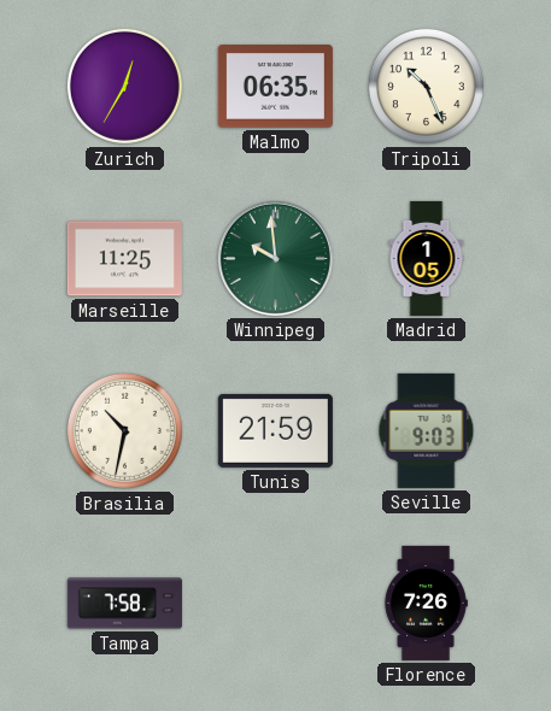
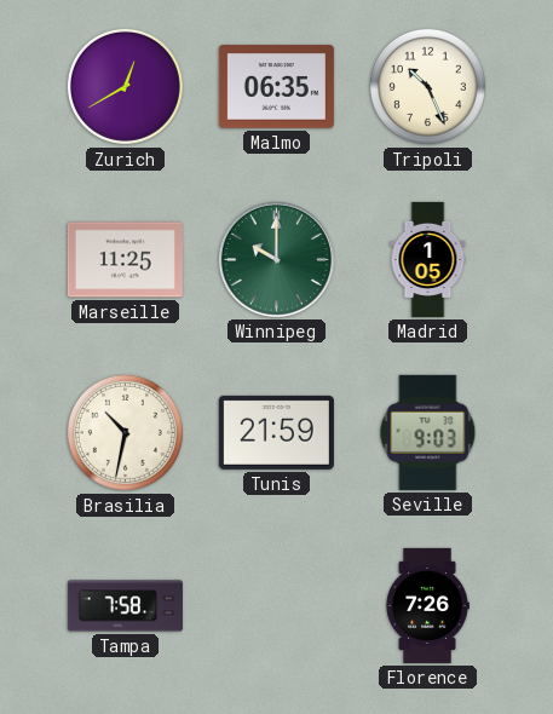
Zurich: 12:35 -> 12:40 (125, 86)
Winnipeg: 9:59 -> 10:00 (276, 259)
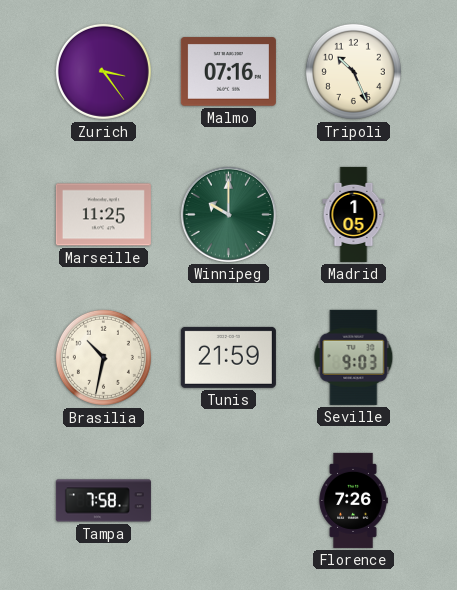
Zurich: 12:40 -> 3:24 (103, 71)
Malmo: 06:35 -> 07:16 (228, 72)
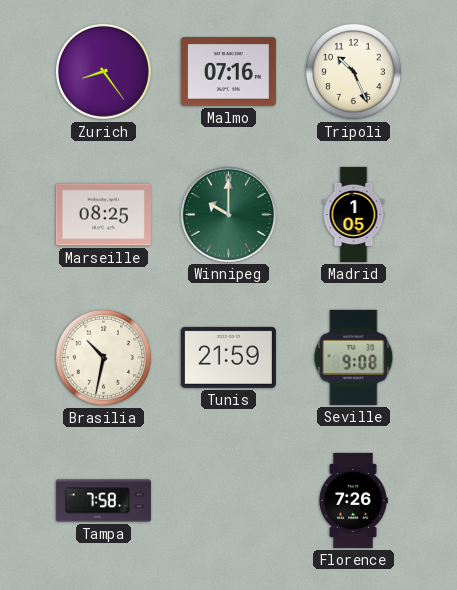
Zurich: 3:24 -> 8:24 (103, 71)
Marseille: 11:25 -> 08:25 (103, 215)
Seville: 9:03 -> 9:08 (354, 357)
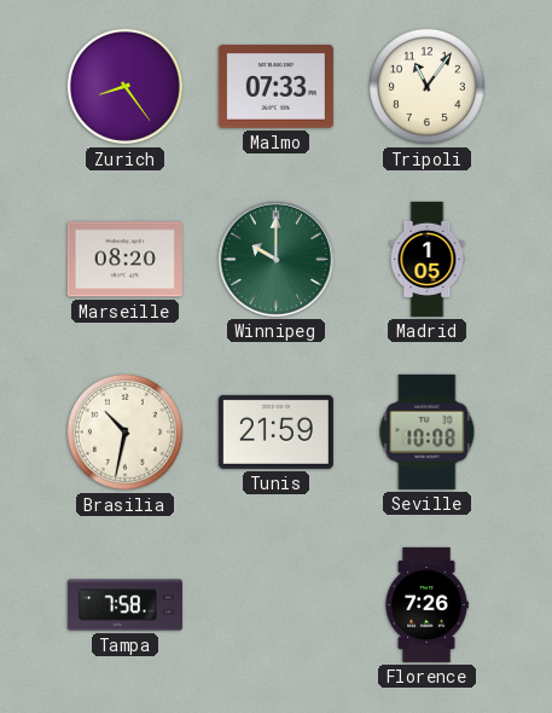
Malmo: 07:16 -> 07:33 (275, 87)
Tripoli: 10:26 -> 11:06 (426, 86)
Marseille: 08:25 -> 08:20 (124, 260)
Seville: 9:08 -> 10:08 (428, 431)
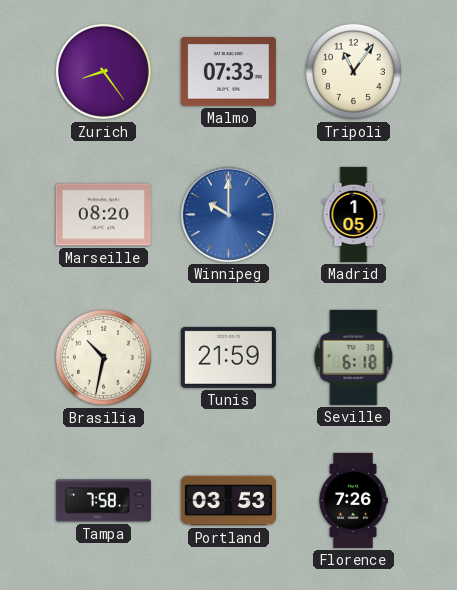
Winnipeg dial: green -> blue (228, 214)
Seville: 10:08 -> 6:18 (354, 357)
Portland: none -> 03:53 (228, 501)
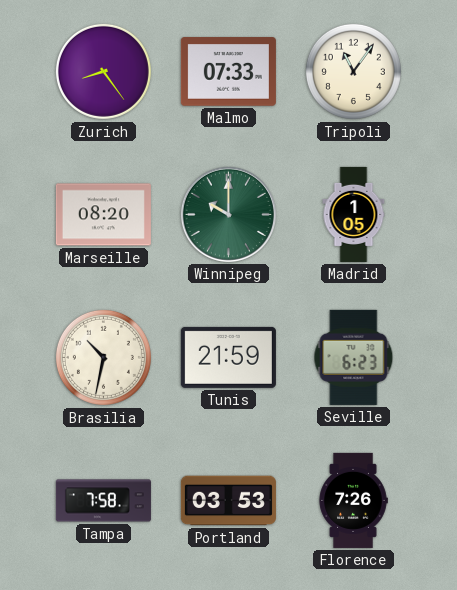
Winnipeg dial: blue -> green (228, 214)
Seville: 6:18 -> 6:23 (354, 357)
